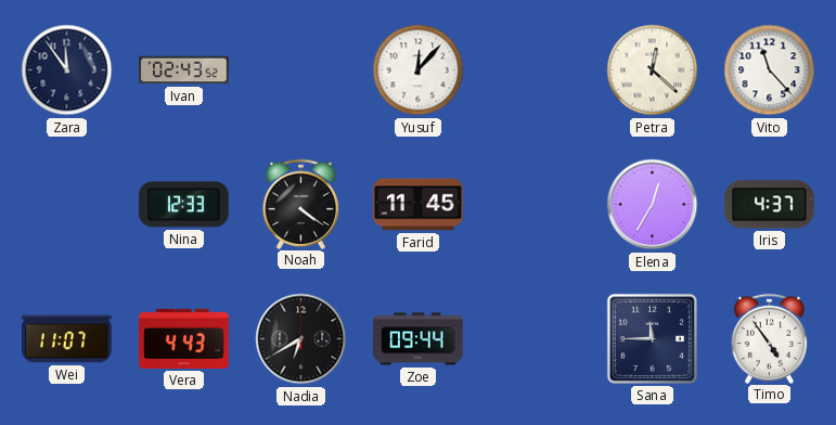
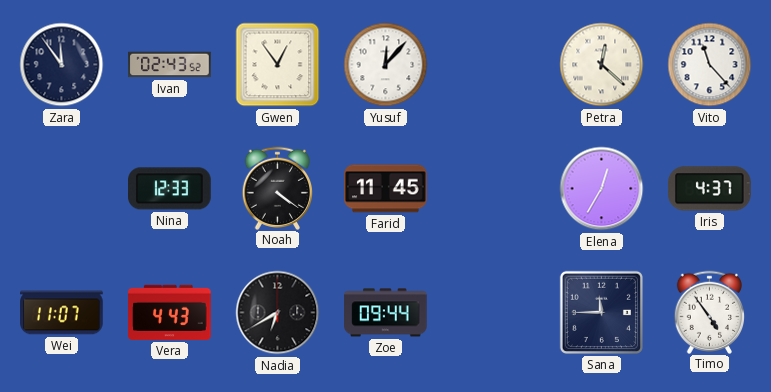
Gwen: none -> 12:54 (278, 65)
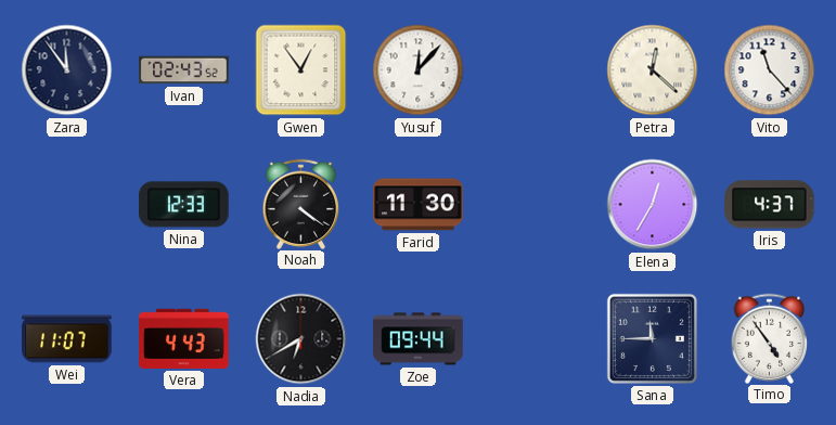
Farid: 11:45 -> 11:30 (419, 205)
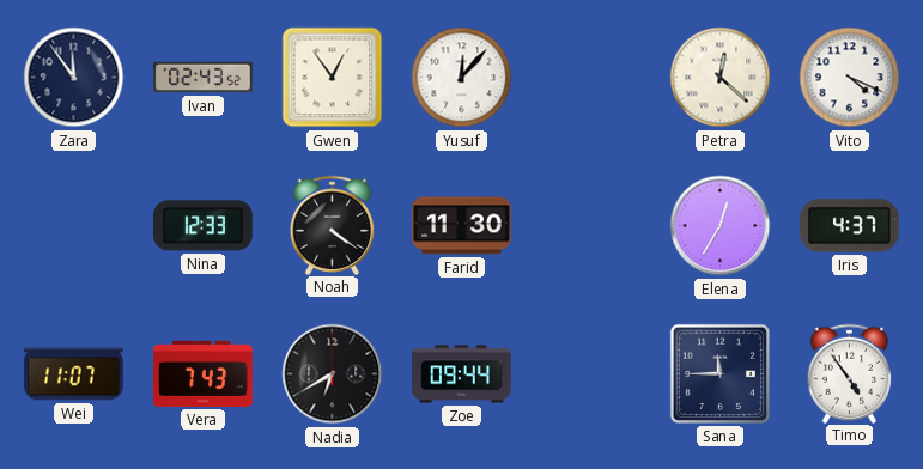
Vito: 11:23 -> 4:19 (850, 78)
Vera: 4:43 -> 7:43 (204, 373)
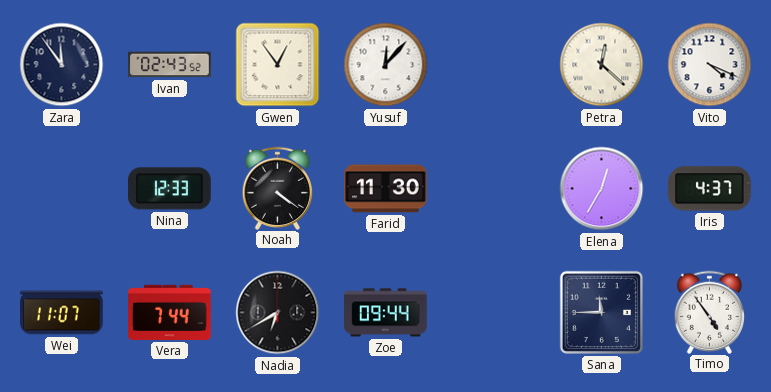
Vera: 7:43 -> 7:44 (170, 312)
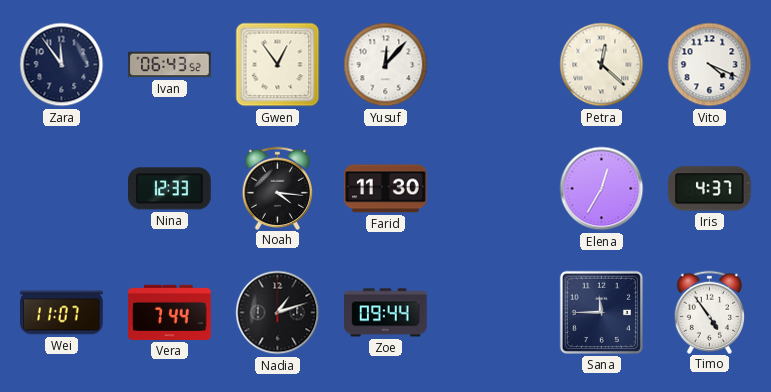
Ivan: 02:43 -> 06:43 (170, 65)
Noah: 4:21 -> 4:16 (278, 188)
Nadia: 6:40 -> 1:12 (278, 313)
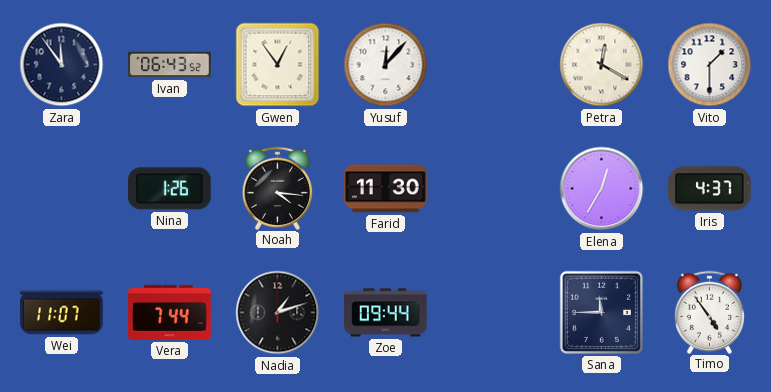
Petra: 12:22 -> 12:20 (602, 65)
Vito: 4:19 -> 1:30 (710, 65)
Nina: 12:33 -> 1:26 (170, 189)
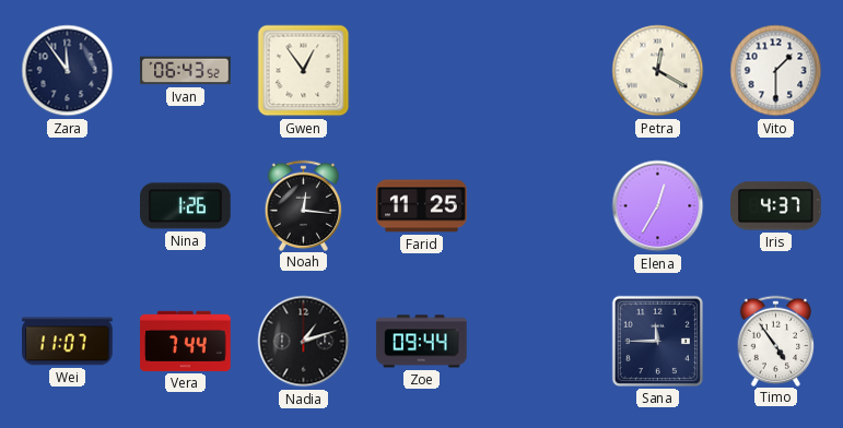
Yusuf: 12:07 -> none (386, 65)
Noah: 4:16 -> 12:16 (304, 205)
Farid: 11:30 -> 11:25 (422, 206)
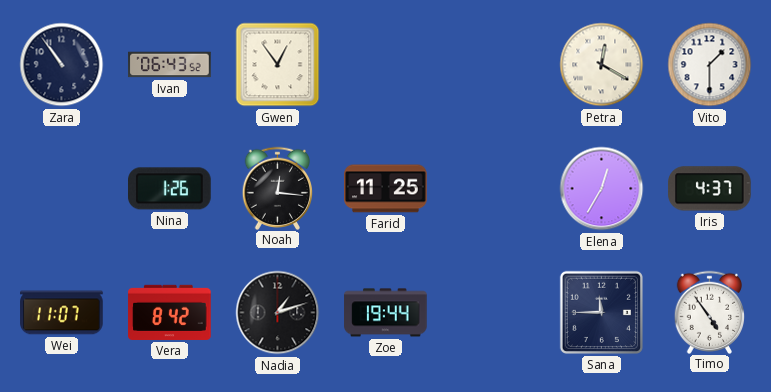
Zara: 11:54 -> 10:54 (62, 65)
Vera: 7:44 -> 8:42 (170, 312)
Zoe: 09:44 -> 19:44 (386, 313)
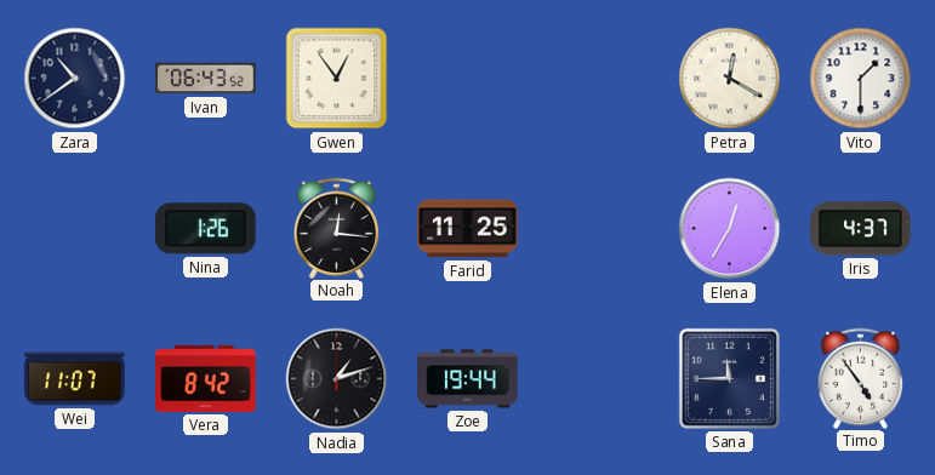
Zara: 10:54 -> 10:39 (75, 79)
